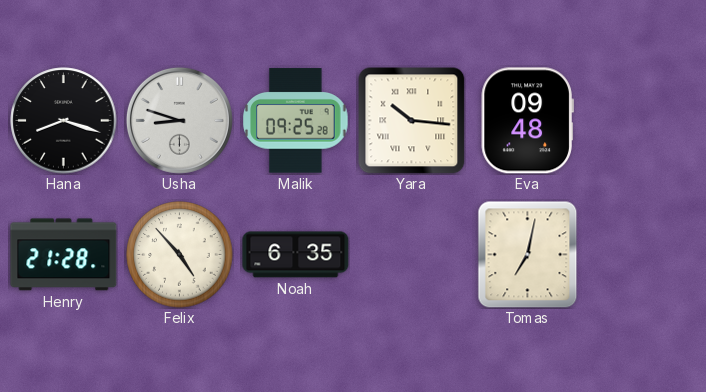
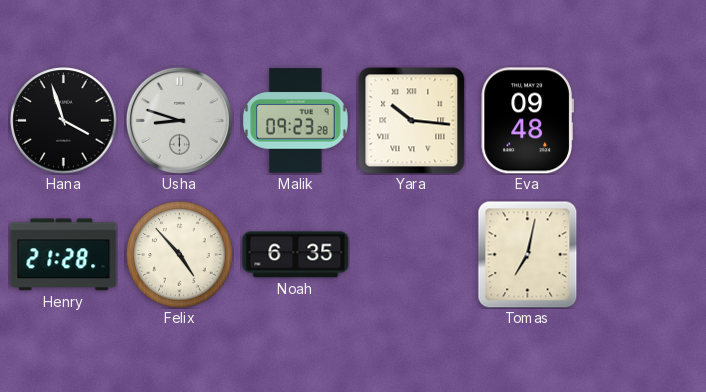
Hana: 8:18 -> 3:57 (64, 121)
Malik: 09:25 -> 09:23 (296, 121)
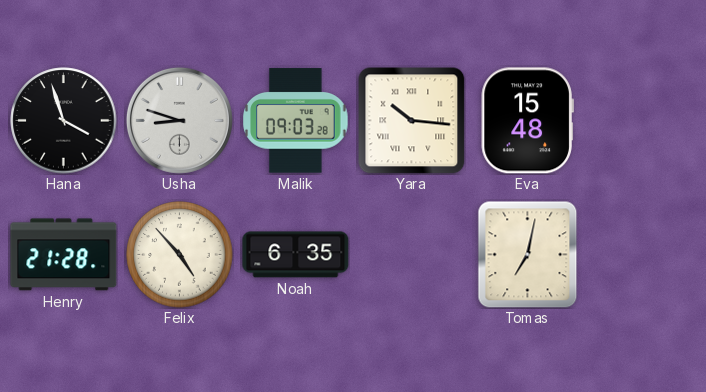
Malik: 09:23 -> 09:03 (296, 121)
Eva: 09:48 -> 15:48 (527, 121)
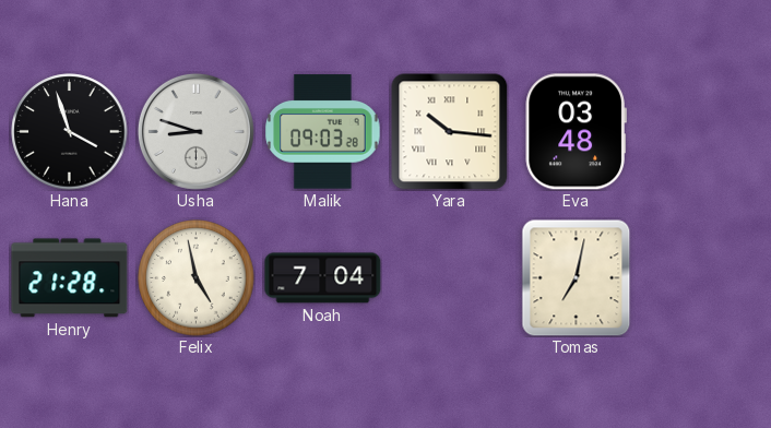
Eva: 15:48 -> 03:48 (576, 132)
Felix: 4:53 -> 4:58 (197, 278)
Noah: 6:35 -> 7:04 (323, 278)
